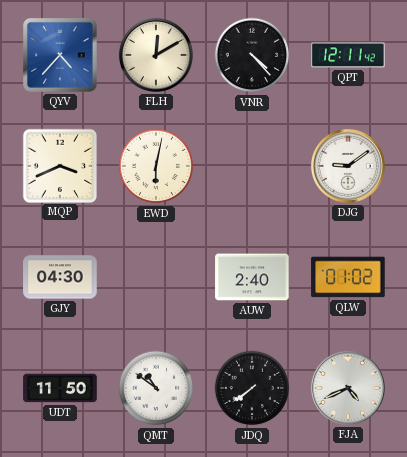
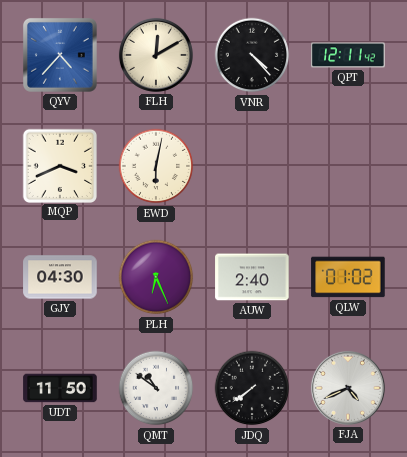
DJG: 9:09 -> none (348, 166)
PLH: none -> 6:26 (156, 277)
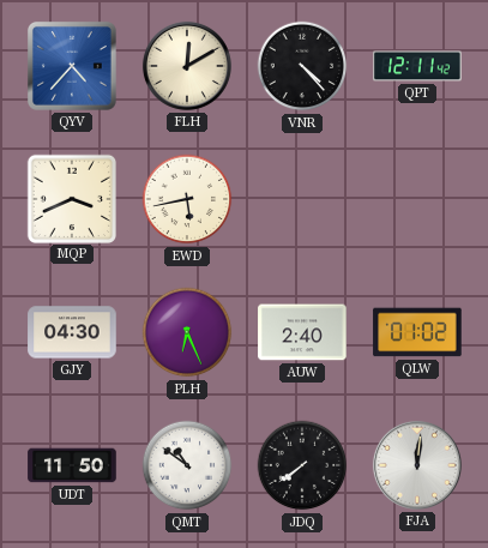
EWD: 6:02 -> 5:43 (187, 199)
FJA: 4:41 -> 12:01 (417, 465)
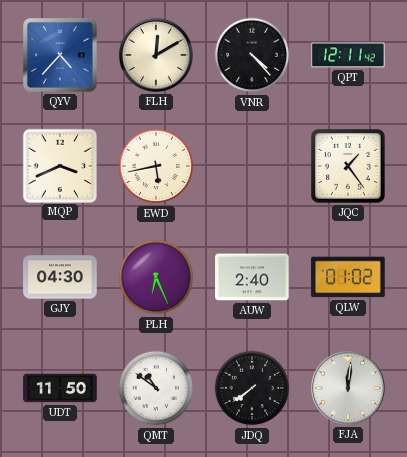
JQC: none -> 1:24 (349, 167)
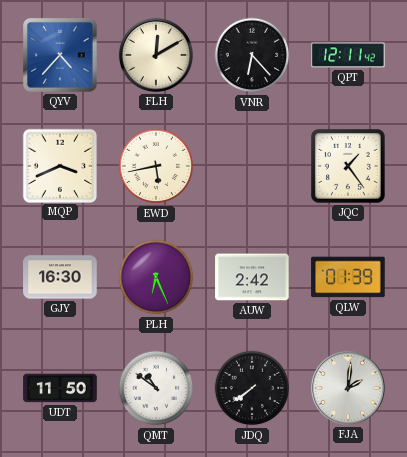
VNR: 4:23 -> 6:23 (252, 55)
GJY: 04:30 -> 16:30 (60, 277)
AUW: 2:40 -> 2:42 (252, 277)
QLW: 01:02 -> 01:39 (348, 277)
FJA: 12:01 -> 2:01 (348, 388)
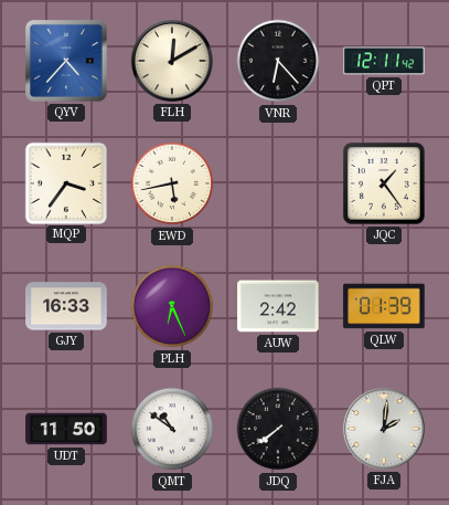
MQP: 3:41 -> 3:36 (65, 182)
GJY: 16:30 -> 16:33 (66, 306)
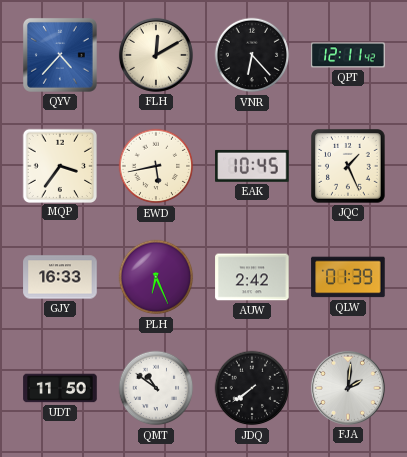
EAK: none -> 10:45 (252, 166)
JQC: 1:24 -> 1:26 (349, 167)
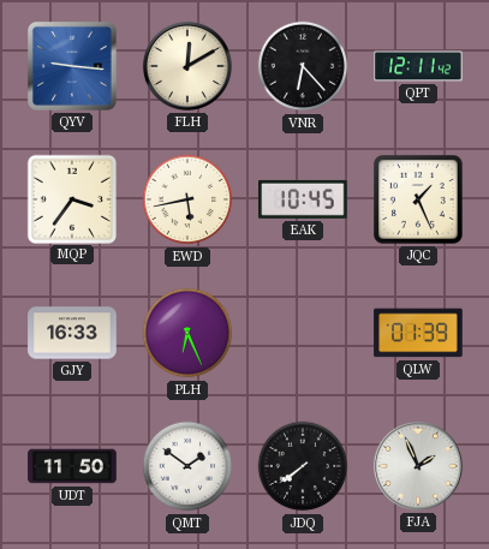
QYV: 4:37 -> 9:16 (72, 66)
AUW: 2:42 -> none (252, 277)
QMT: 10:51 -> 1:51 (187, 466)
FJA: 2:01 -> 1:56 (418, 466)
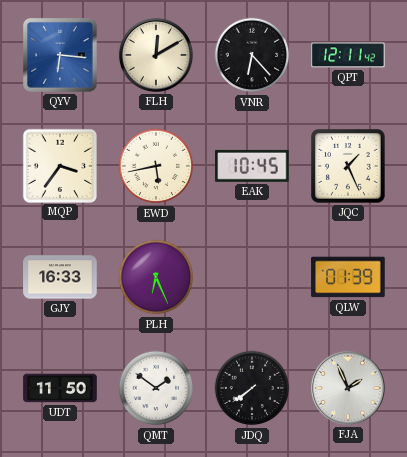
QYV: 9:16 -> 6:16 (60, 55)
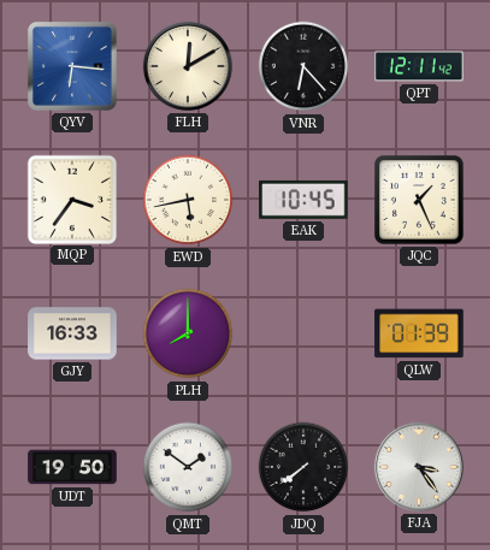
PLH: 6:26 -> 8:00 (188, 333)
UDT: 11:50 -> 19:50 (72, 467)
FJA: 1:56 -> 3:24 (419, 467)
